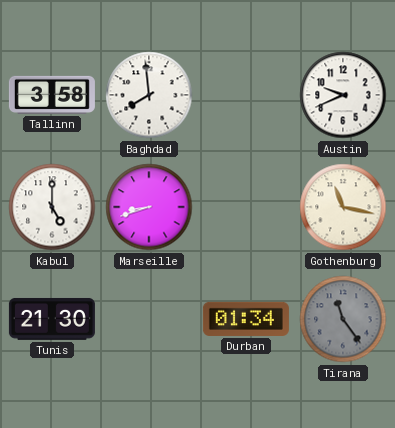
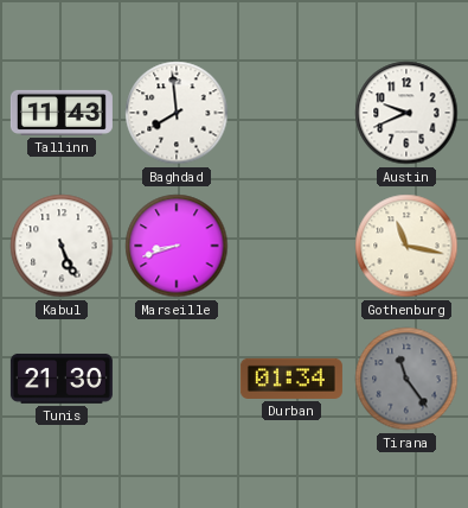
Tallinn: 3:58 -> 11:43 (62, 113)
Kabul: 5:00 -> 5:26 (62, 246)
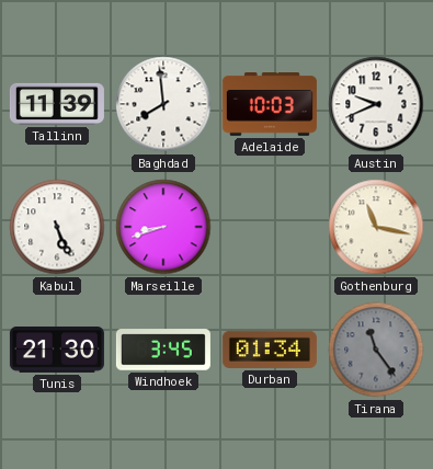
Tallinn: 11:43 -> 11:39 (57, 104)
Adelaide: none -> 10:03 (270, 105)
Windhoek: none -> 3:45 (163, 350)
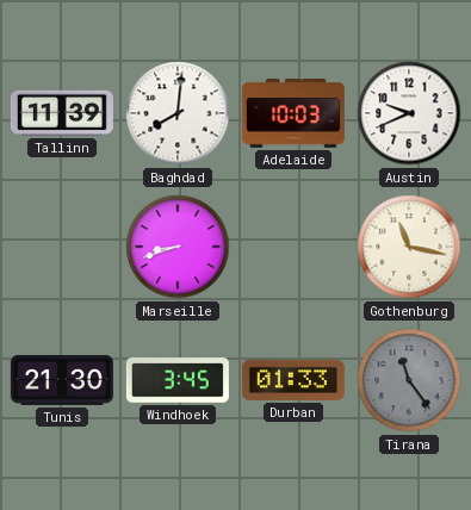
Baghdad: 7:59 -> 8:01 (178, 113)
Kabul: 5:26 -> none (57, 227)
Durban: 01:34 -> 01:33 (293, 380)
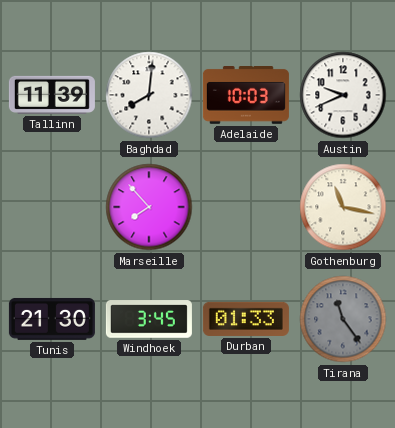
Marseille: 8:42 -> 7:53 (149, 207)
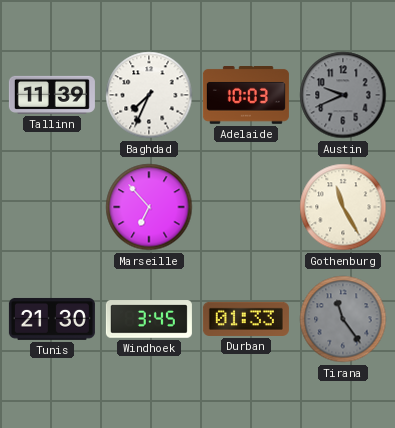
Baghdad: 8:01 -> 7:34 (149, 95)
Austin dial: white -> grey (343, 95)
Marseille: 7:53 -> 6:53 (149, 207)
Gothenburg: 11:17 -> 11:25 (343, 207)
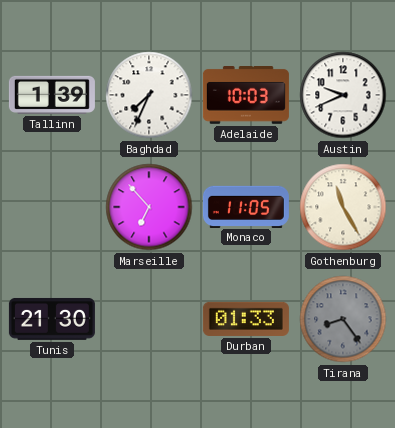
Tallinn: 11:39 -> 1:39 (52, 95)
Austin dial: grey -> white (343, 95)
Monaco: none -> 11:05 (246, 206)
Windhoek: 3:45 -> none (149, 319)
Tirana: 11:24 -> 8:24 (343, 319)
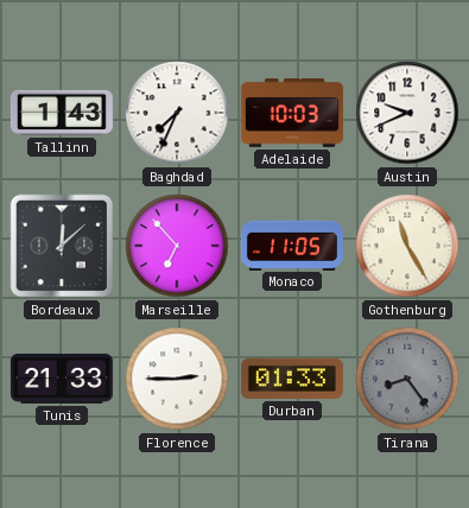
Tallinn: 1:39 -> 1:43 (62, 113)
Bordeaux: none -> 12:08 (62, 246)
Tunis: 21:30 -> 21:33 (62, 379)
Florence: none -> 2:45 (177, 379)
